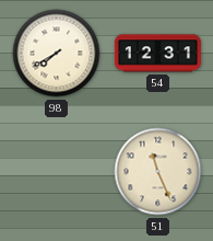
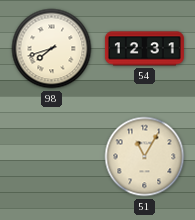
98: 7:40 -> 7:42 (52, 49)
51: 11:26 -> 11:05 (145, 157)
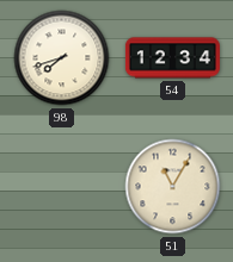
54: 12:31 -> 12:34 (172, 58)
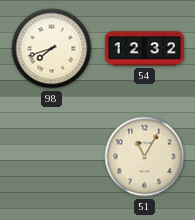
54: 12:34 -> 12:32 (144, 49)
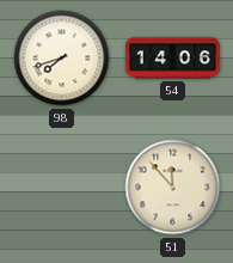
54: 12:32 -> 14:06 (172, 59)
51: 11:05 -> 11:53 (173, 188)
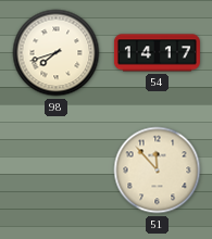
54: 14:06 -> 14:17 (157, 53)
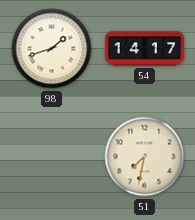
98: 7:42 -> 1:42 (52, 49)
51: 11:53 -> 7:32 (145, 157)
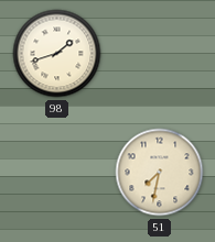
54: 14:17 -> none (144, 49)
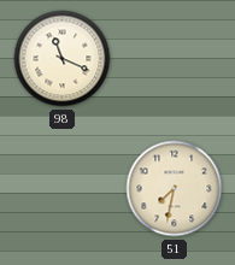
98: 1:42 -> 11:19 (63, 59)
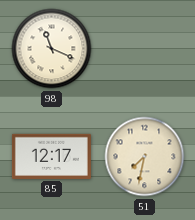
85: none -> 12:17 (51, 156)
